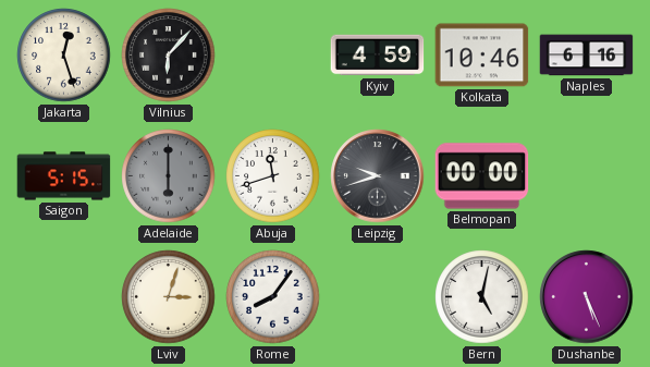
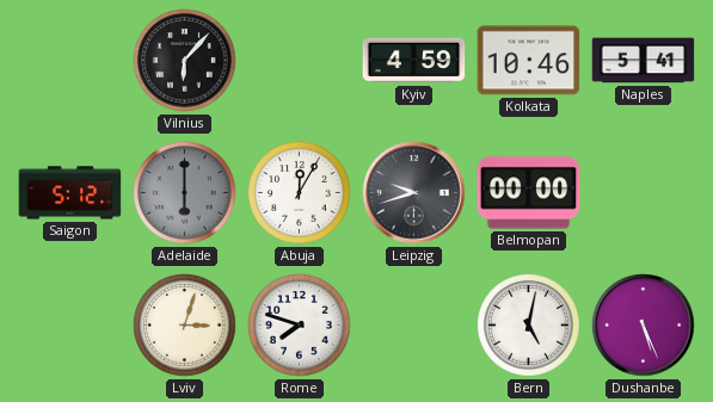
Jakarta: 12:27 -> none (64, 56)
Naples: 6:16 -> 5:41 (644, 61)
Saigon: 5:15 -> 5:12 (70, 193)
Abuja: 11:42 -> 12:05 (300, 193)
Rome: 8:06 -> 7:48 (300, 326)
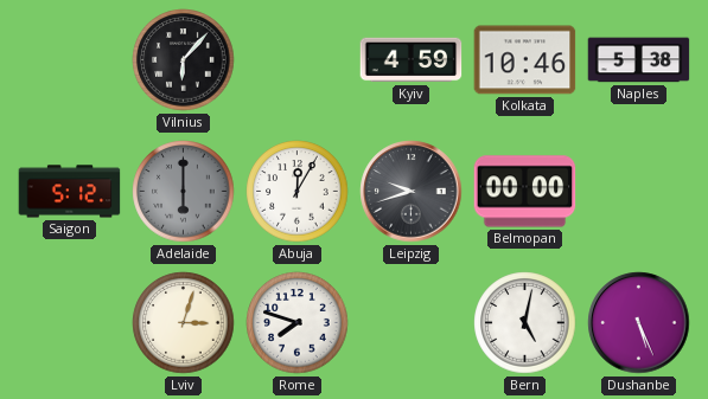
Naples: 5:41 -> 5:38 (639, 60)
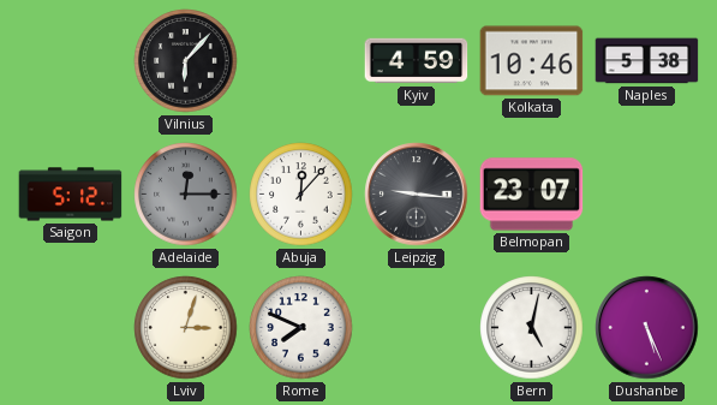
Adelaide: 6:00 -> 12:15 (186, 195)
Abuja: 12:05 -> 12:07 (301, 195)
Leipzig: 9:42 -> 9:16 (417, 195)
Belmopan: 00:00 -> 23:07 (532, 195)
Rome: 7:48 -> 7:49 (301, 328)
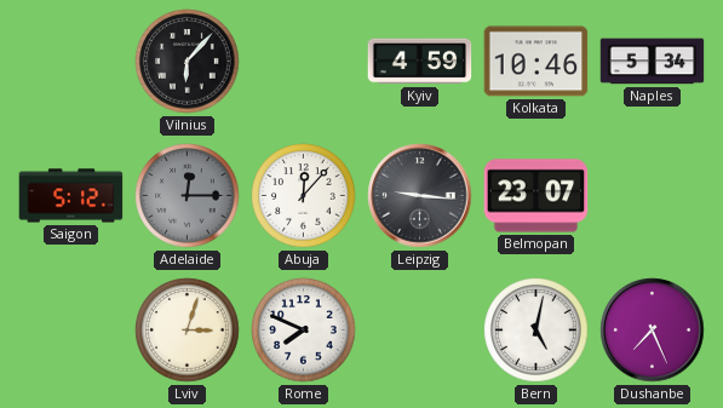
Naples: 5:38 -> 5:34 (653, 62)
Dushanbe: 5:26 -> 7:26 (653, 331)
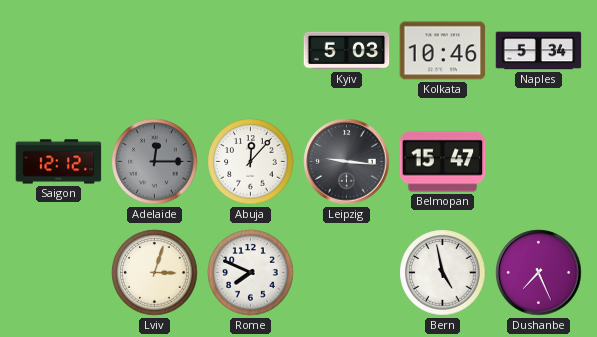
Vilnius: 6:07 -> none (188, 62)
Kyiv: 4:59 -> 5:03 (347, 51)
Saigon: 5:12 -> 12:12 (59, 162)
Belmopan: 23:07 -> 15:47 (443, 162)
Bern: 5:02 -> 4:58 (443, 273)
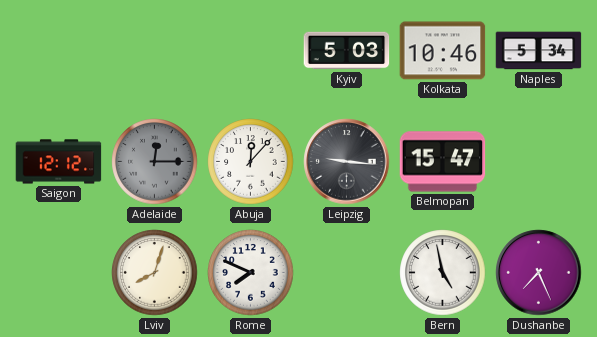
Lviv: 3:03 -> 8:03 (155, 273)
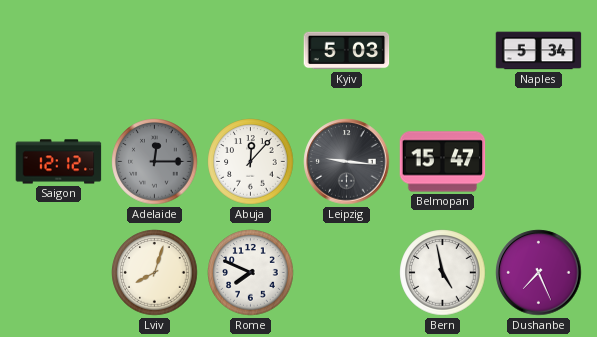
Kolkata: 10:46 -> none (443, 51)
